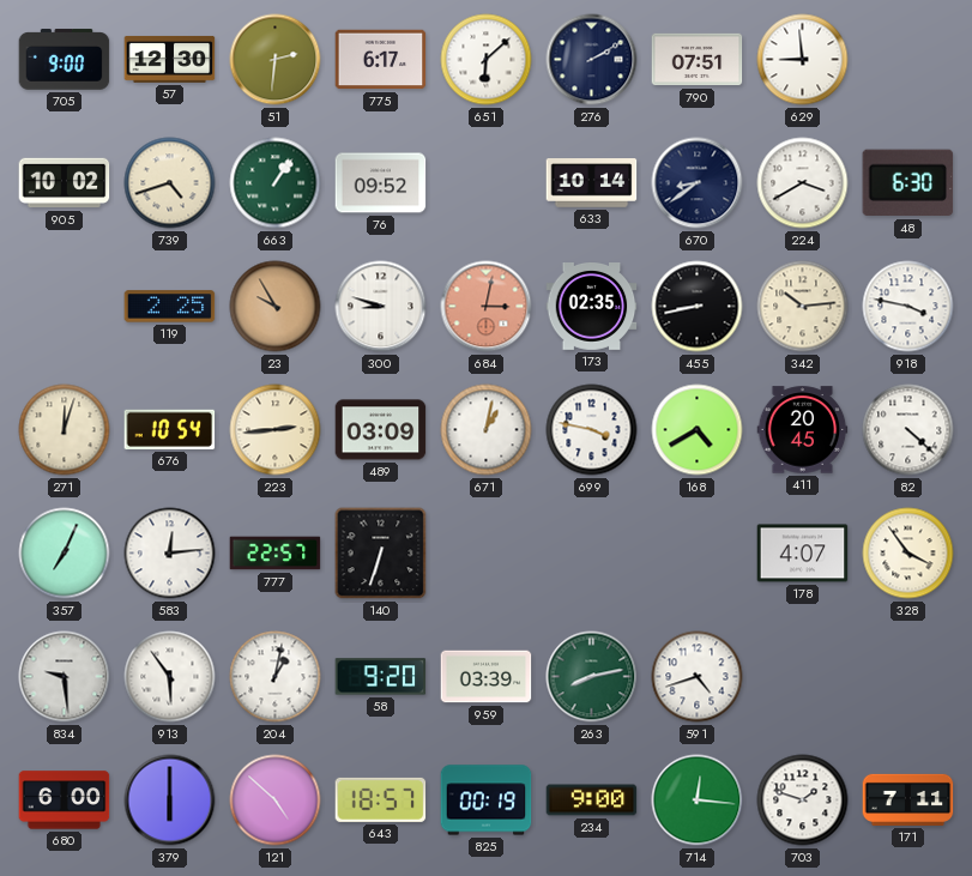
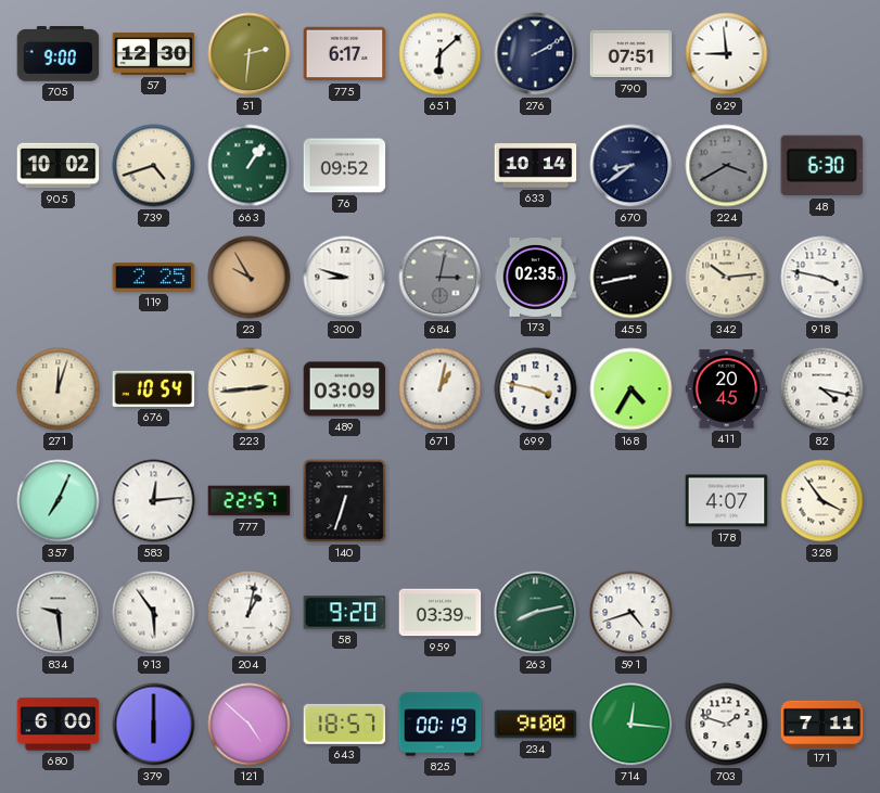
224 dial: white -> grey (727, 166)
684 dial: salmon -> grey (441, 278)
168: 4:40 -> 4:35 (632, 389)
82: 4:22 -> 4:17 (822, 389)
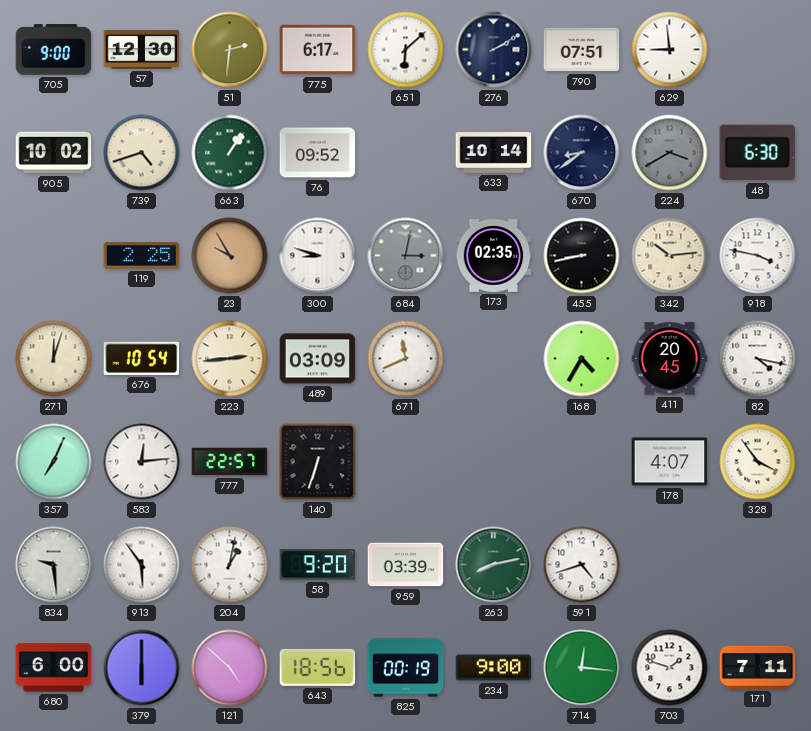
671: 1:02 -> 11:41 (406, 359)
699: 3:47 -> none (536, 389)
643: 18:57 -> 18:56 (318, 667)
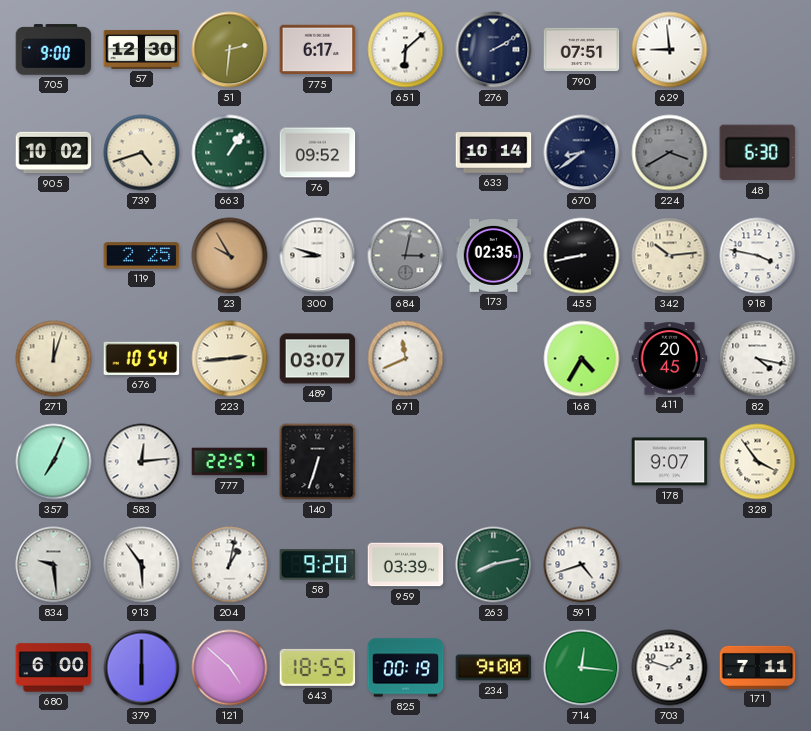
489: 03:09 -> 03:07 (318, 359)
178: 4:07 -> 9:07 (670, 462)
643: 18:56 -> 18:55 (318, 667)
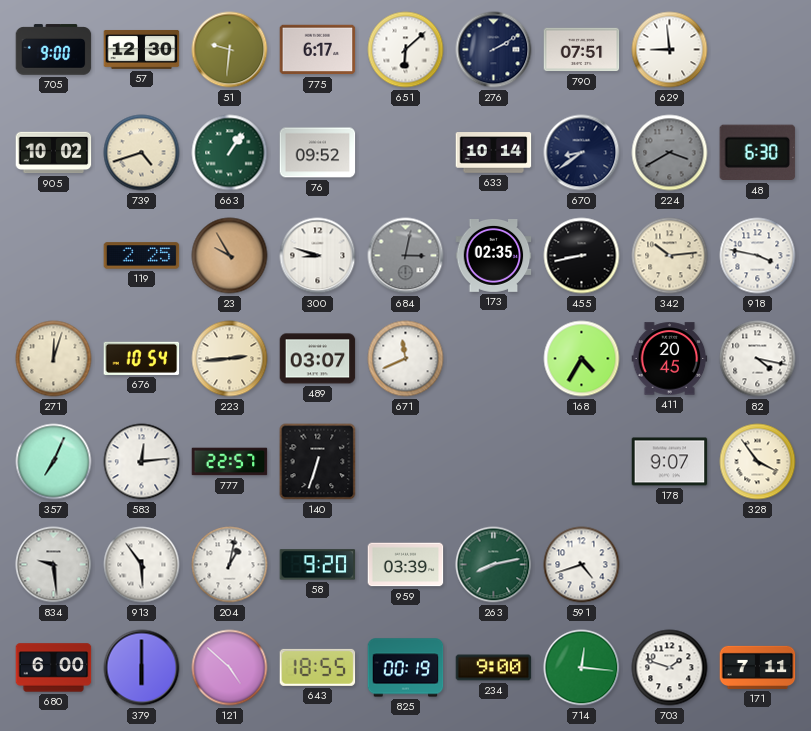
51: 2:31 -> 9:31 (230, 50)
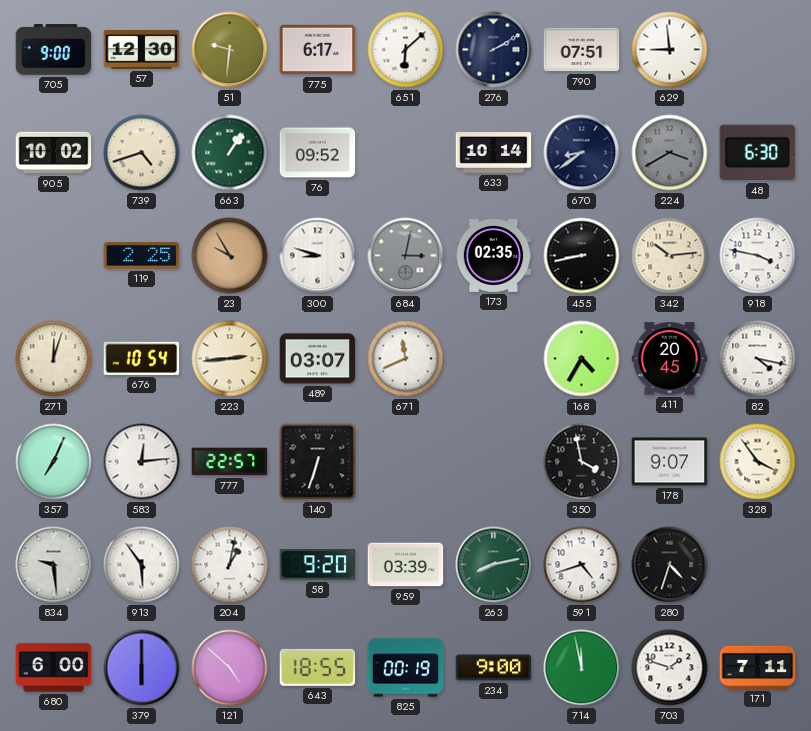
350: none -> 3:58 (582, 462)
280: none -> 4:33 (670, 565)
714: 12:16 -> 11:58 (582, 668)
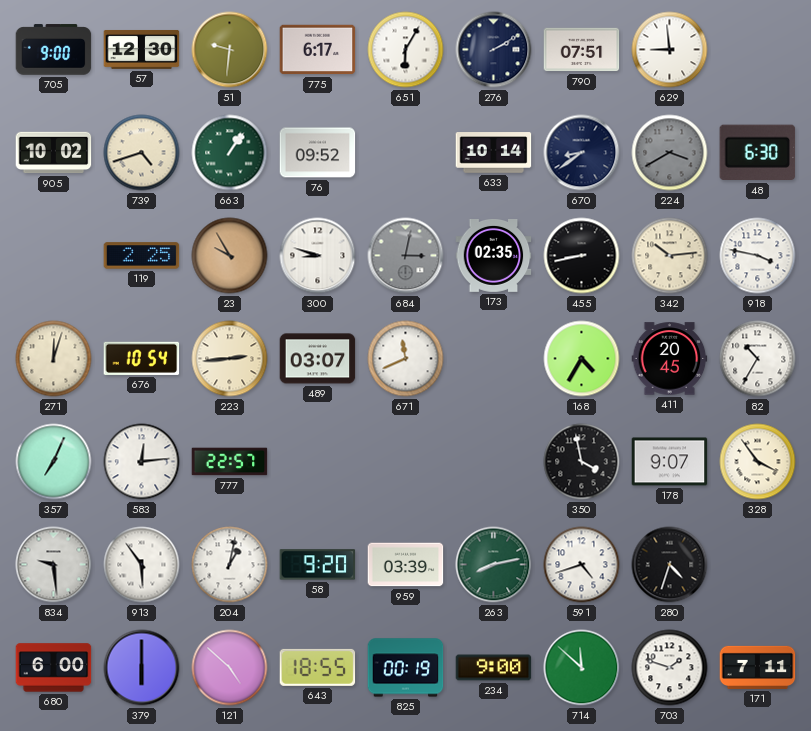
651: 6:08 -> 6:05 (406, 50)
82: 4:17 -> 10:35 (758, 359)
140: 6:33 -> none (318, 462)
714: 11:58 -> 11:52 (582, 668)
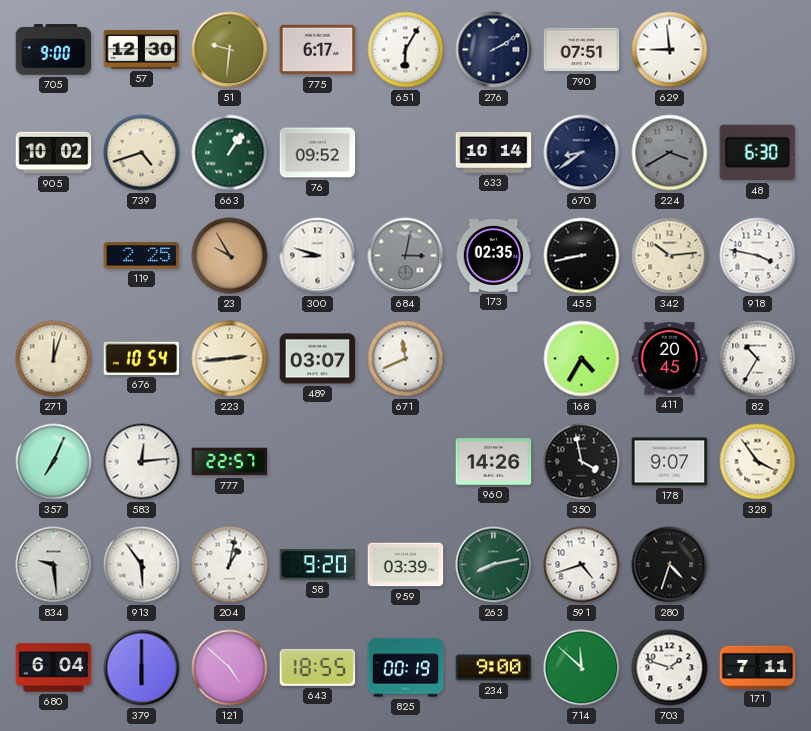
960: none -> 14:26 (494, 462)
680: 6:00 -> 6:04 (54, 668)
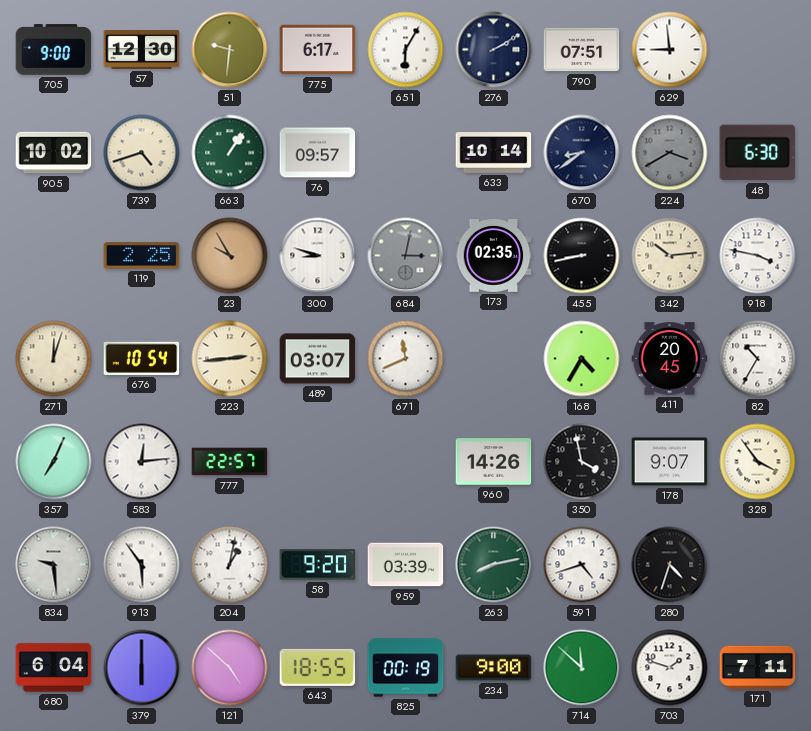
76: 09:52 -> 09:57 (318, 153)
